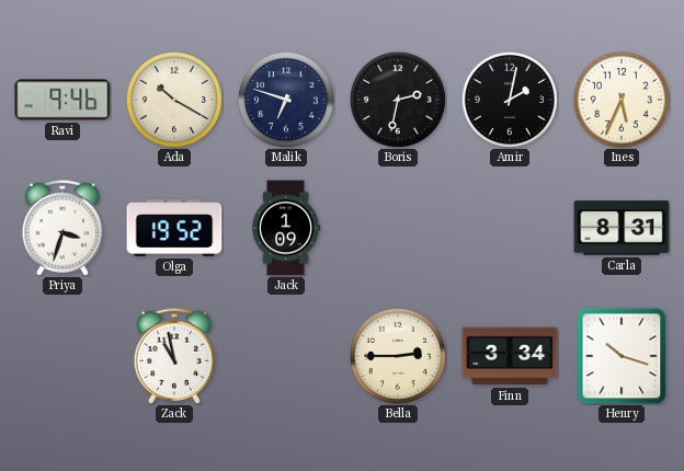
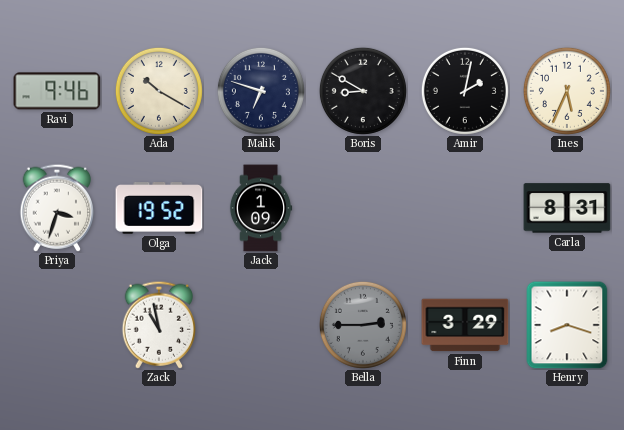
Boris: 2:32 -> 8:50 (363, 91)
Bella dial: cream -> grey (363, 325)
Finn: 3:34 -> 3:29 (465, 325)
Henry: 10:18 -> 8:18 (567, 325)
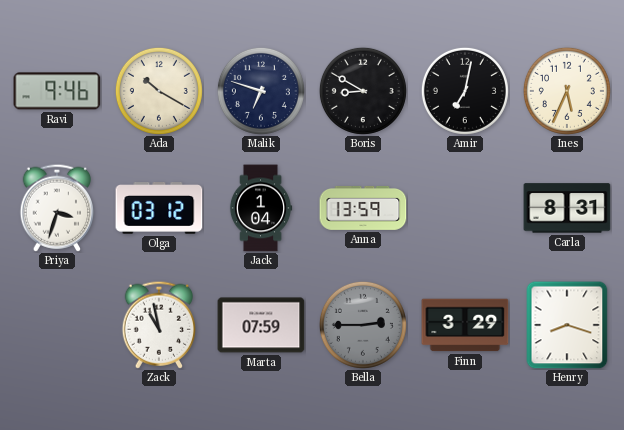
Amir: 2:02 -> 7:02 (465, 91)
Olga: 19:52 -> 03:12 (159, 209)
Jack: 1:09 -> 1:04 (261, 208)
Anna: none -> 13:59 (363, 208)
Marta: none -> 07:59 (261, 325)
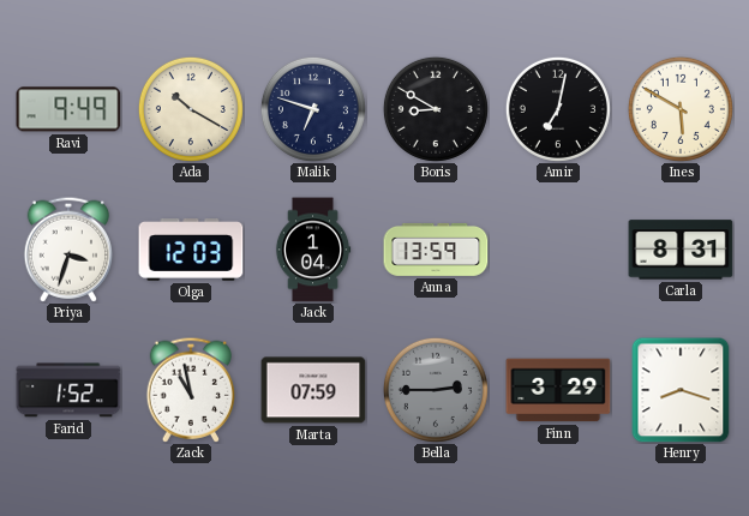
Ravi: 9:46 -> 9:49 (68, 109)
Ines: 5:34 -> 5:50 (681, 109)
Olga: 03:12 -> 12:03 (191, 251)
Farid: none -> 1:52 (68, 390)
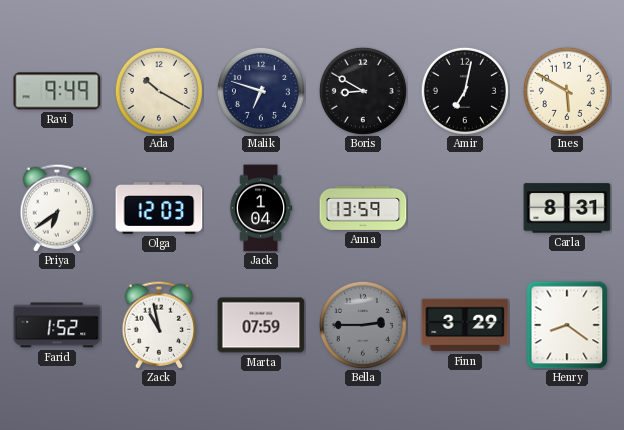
Priya: 3:33 -> 6:39 (56, 208)
Henry: 8:18 -> 8:21 (567, 325)
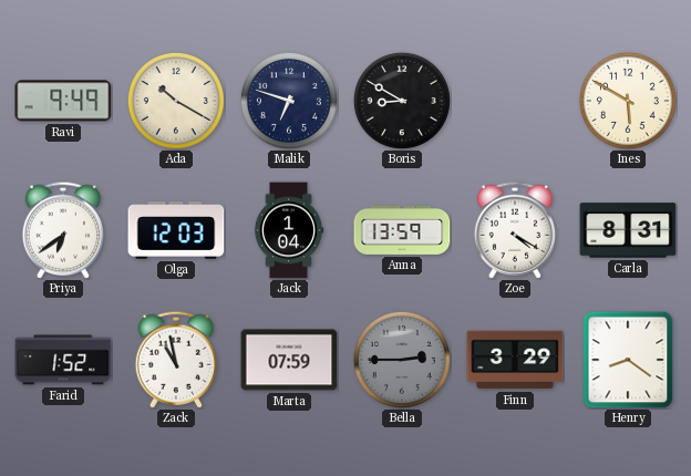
Amir: 7:02 -> none (465, 91)
Zoe: none -> 4:20 (514, 230)
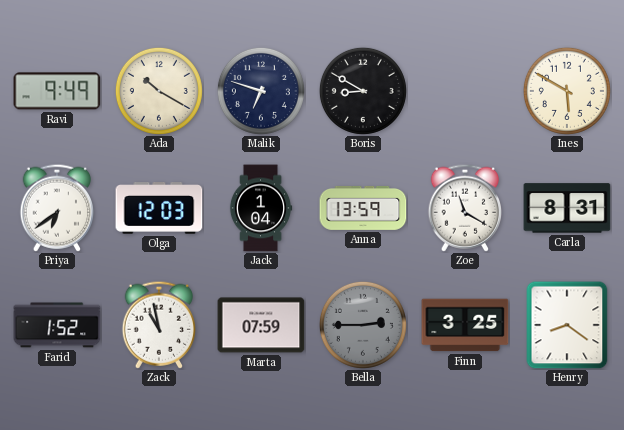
Zoe: 4:20 -> 11:20 (464, 208)
Finn: 3:29 -> 3:25 (465, 325)
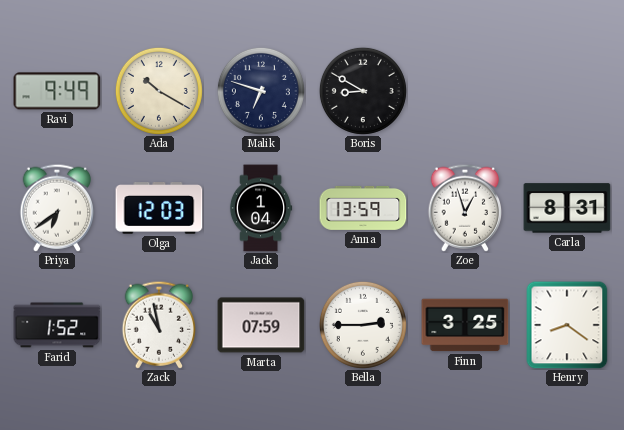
Ines: 5:50 -> none (567, 91)
Zoe: 11:20 -> 12:57 (464, 208)
Bella dial: grey -> white (363, 325)
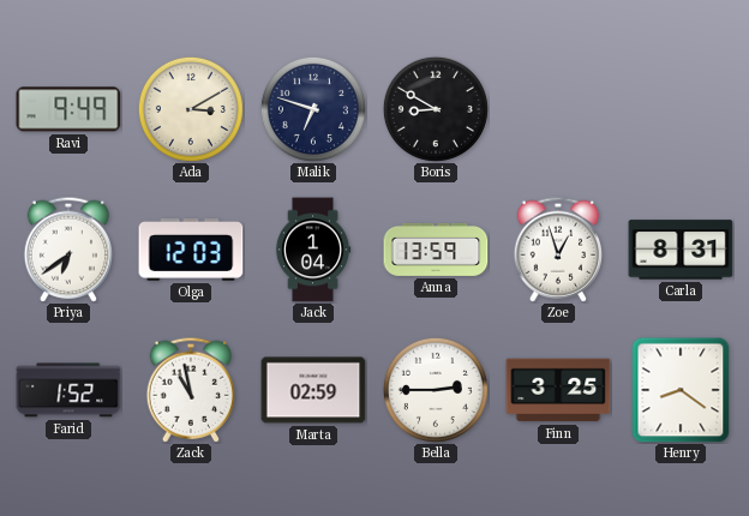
Ada: 10:20 -> 3:10 (191, 109)
Marta: 07:59 -> 02:59 (313, 390)
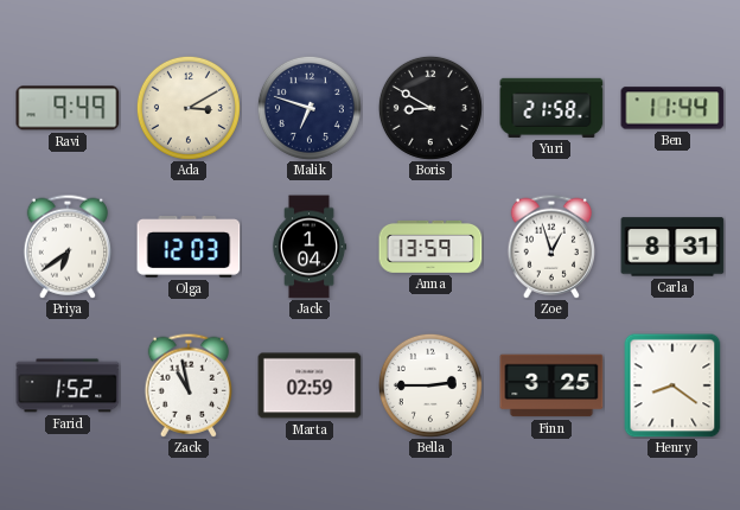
Yuri: none -> 21:58 (551, 108)
Ben: none -> 11:44 (672, 108)
